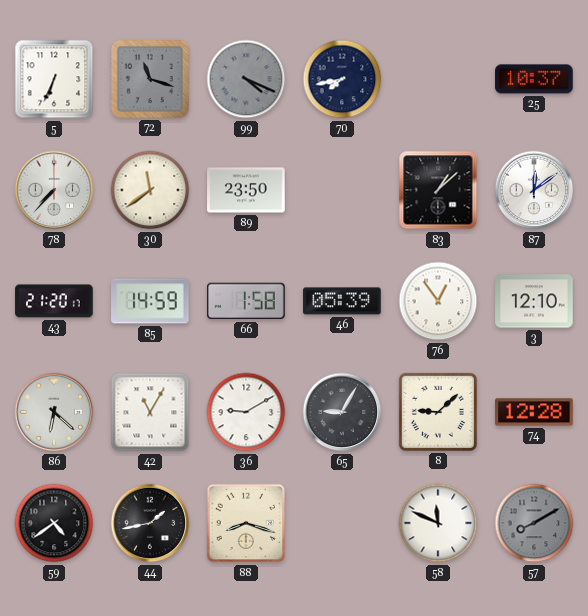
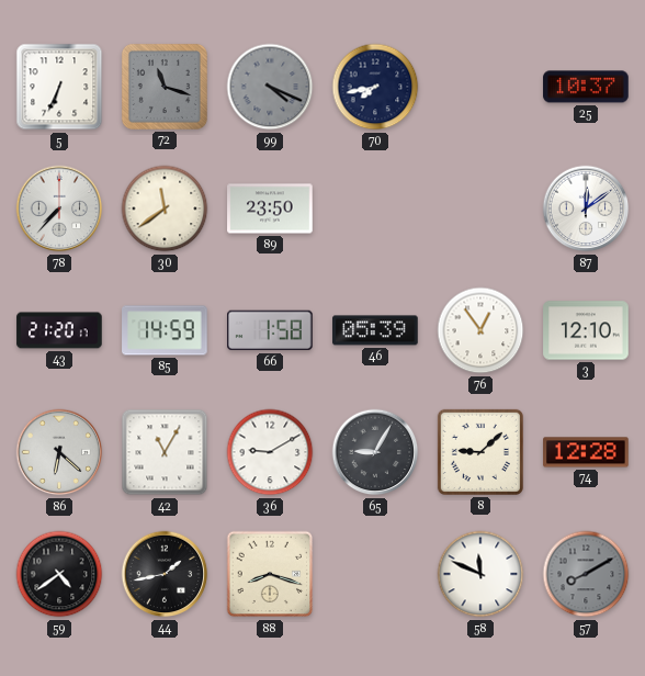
83: 1:08 -> none (438, 190)
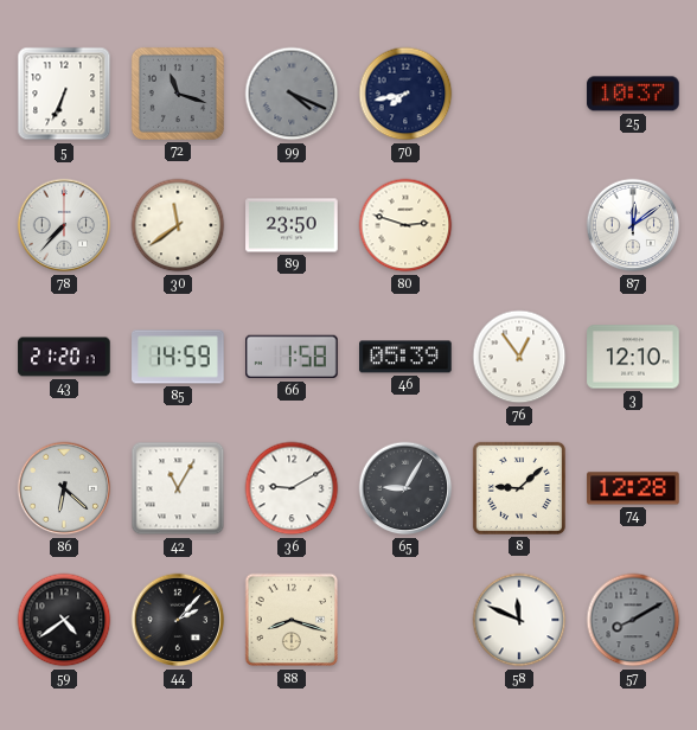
80: none -> 2:48 (405, 225)
44: 1:43 -> 2:07 (178, 620)
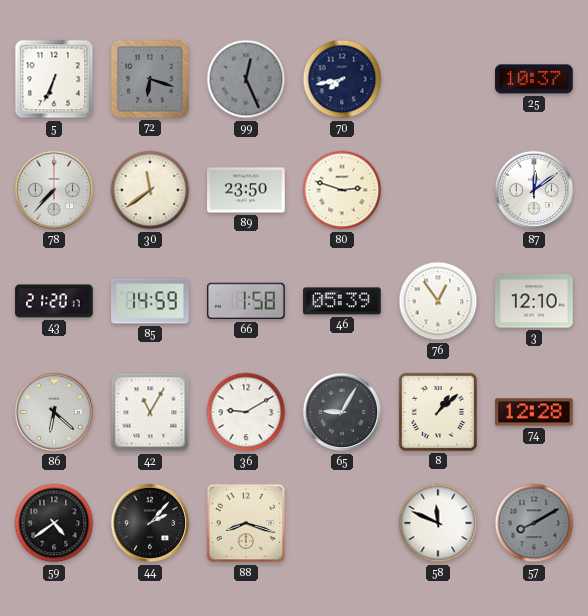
72: 11:18 -> 6:18 (150, 79)
99: 4:19 -> 12:26 (246, 79)
8: 9:08 -> 1:08 (438, 412)
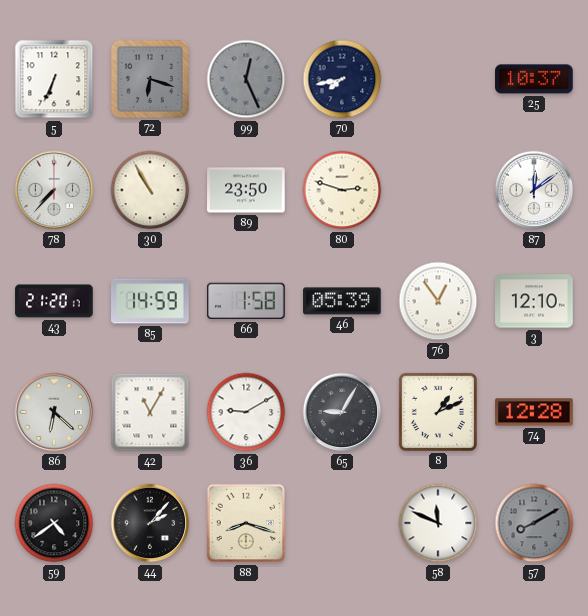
30: 11:39 -> 10:55 (150, 190)
8: 1:08 -> 1:11 (438, 412)
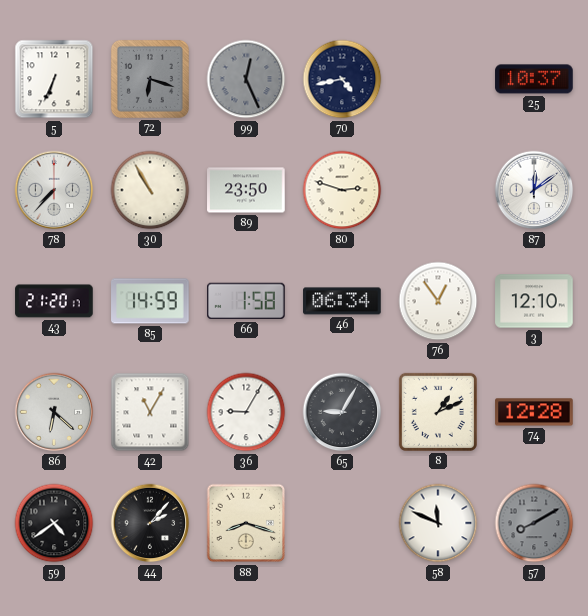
70: 7:43 -> 4:43 (342, 79)
46: 05:39 -> 06:34 (342, 301)
36: 9:10 -> 9:05 (246, 412)
